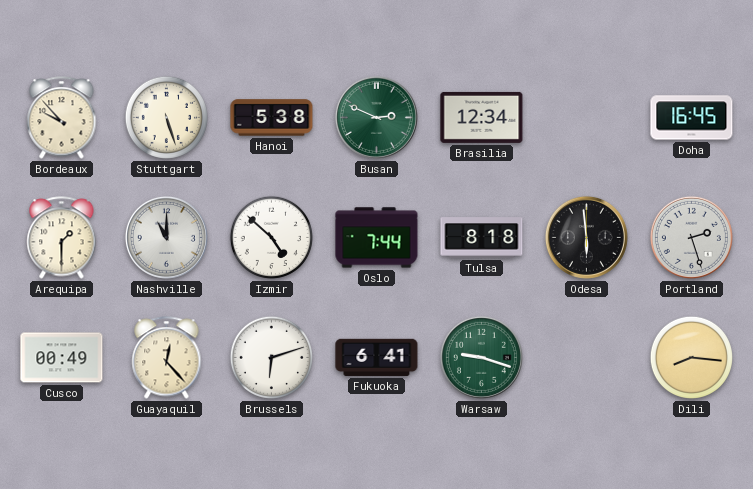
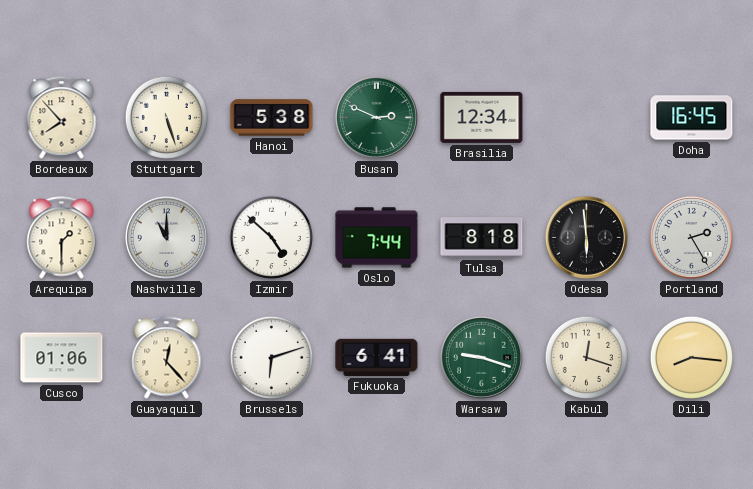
Bordeaux: 9:53 -> 7:53 (62, 118)
Portland: 2:27 -> 2:25 (691, 237)
Cusco: 00:49 -> 01:06 (62, 358)
Kabul: none -> 12:18 (586, 357)
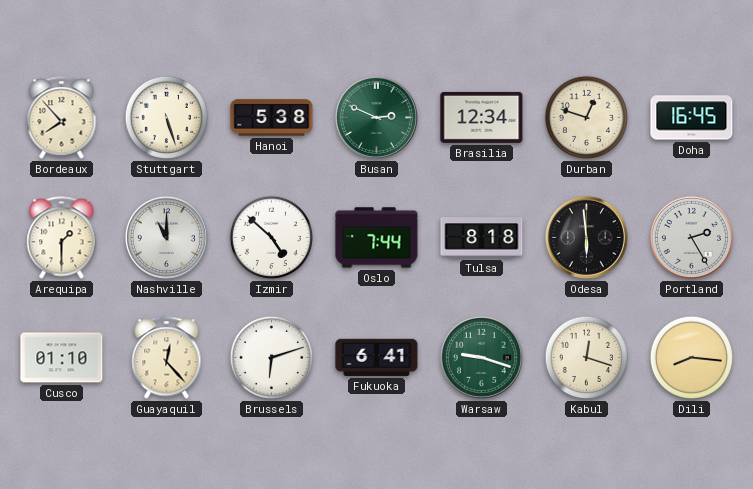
Durban: none -> 12:48 (586, 117)
Cusco: 01:06 -> 01:10 (62, 358)
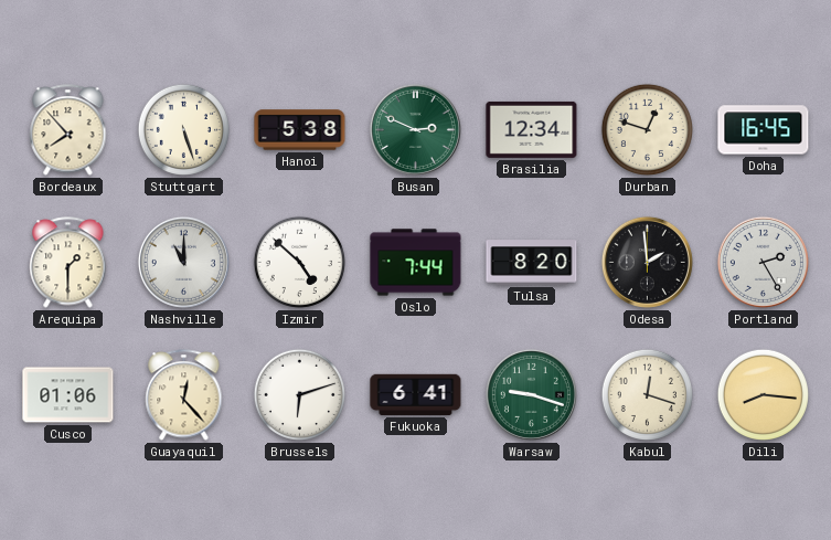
Tulsa: 8:18 -> 8:20 (532, 263)
Odesa: 5:59 -> 1:59 (647, 262)
Cusco: 01:10 -> 01:06 (68, 395)
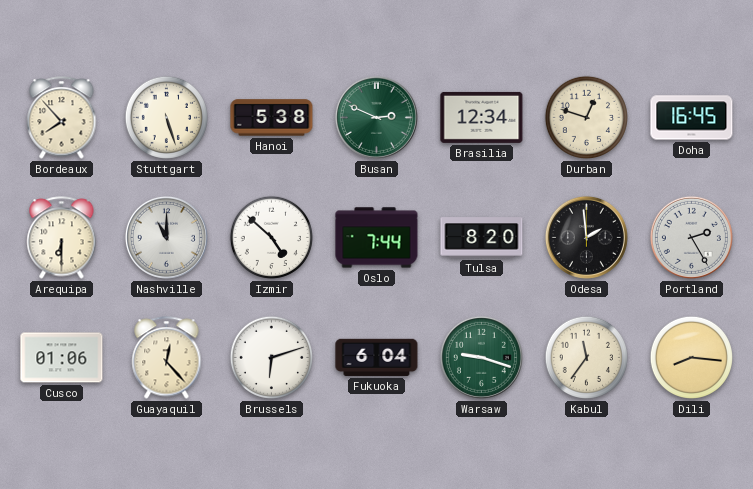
Arequipa: 1:30 -> 6:30 (62, 238)
Fukuoka: 6:41 -> 6:04 (377, 357)
Kabul: 12:18 -> 11:36 (586, 357)
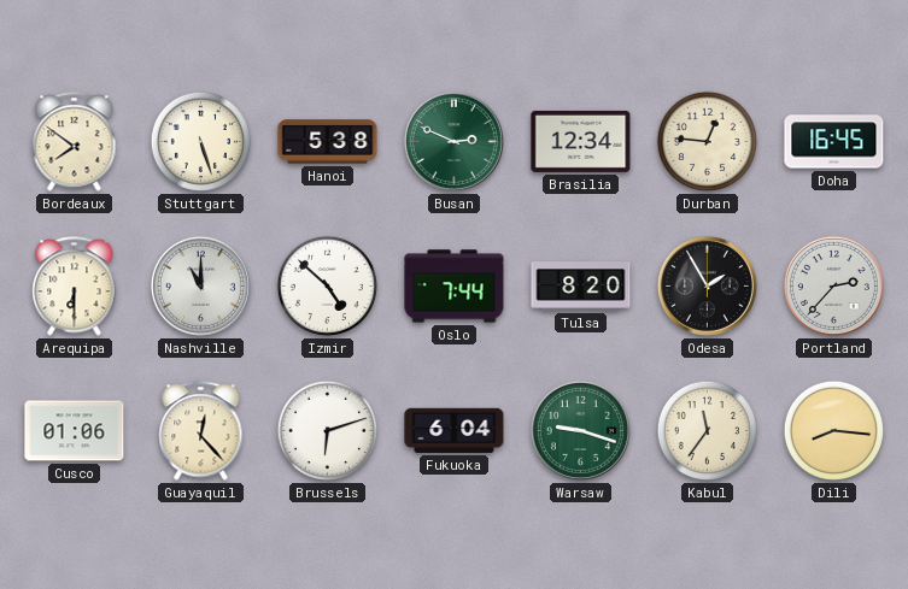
Bordeaux: 7:53 -> 7:51 (75, 142)
Durban: 12:48 -> 12:46 (707, 141)
Odesa: 1:59 -> 1:55 (707, 285)
Portland: 2:25 -> 2:37 (833, 285)
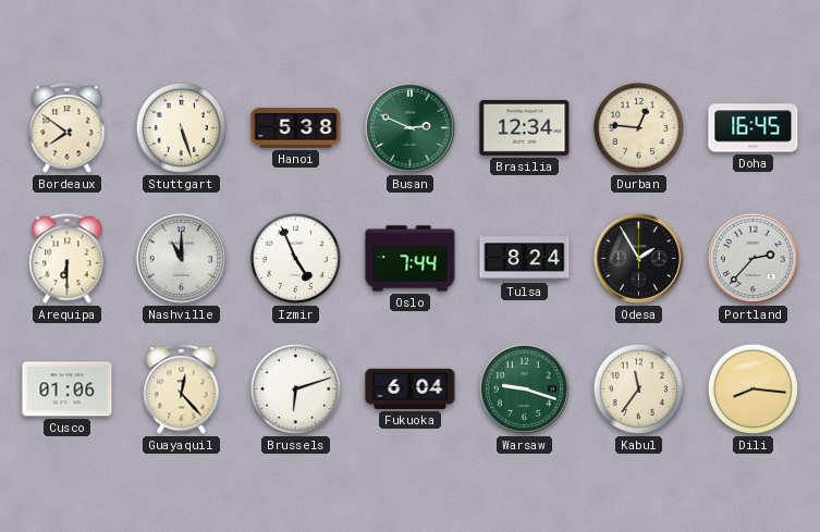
Izmir: 4:52 -> 4:56 (295, 258)
Tulsa: 8:20 -> 8:24 (525, 259)
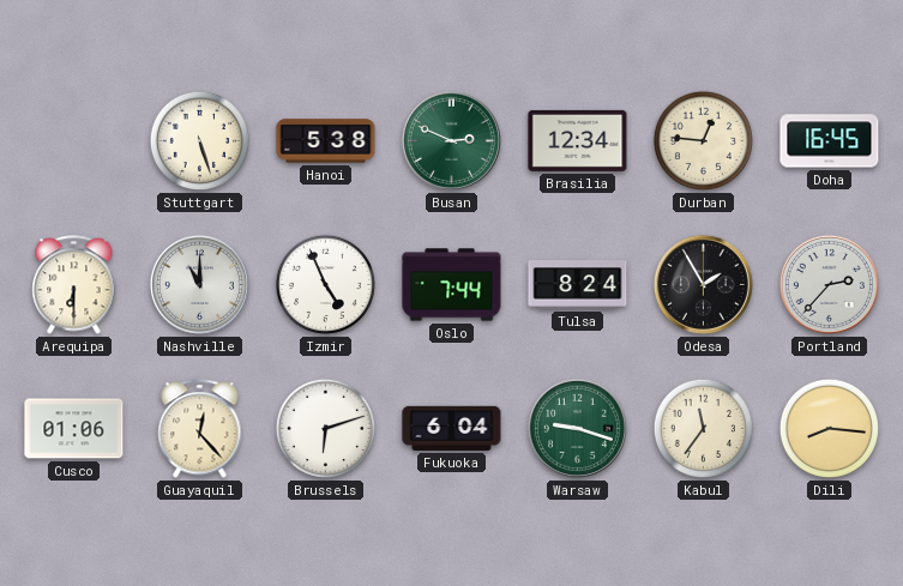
Bordeaux: 7:51 -> none (68, 128)
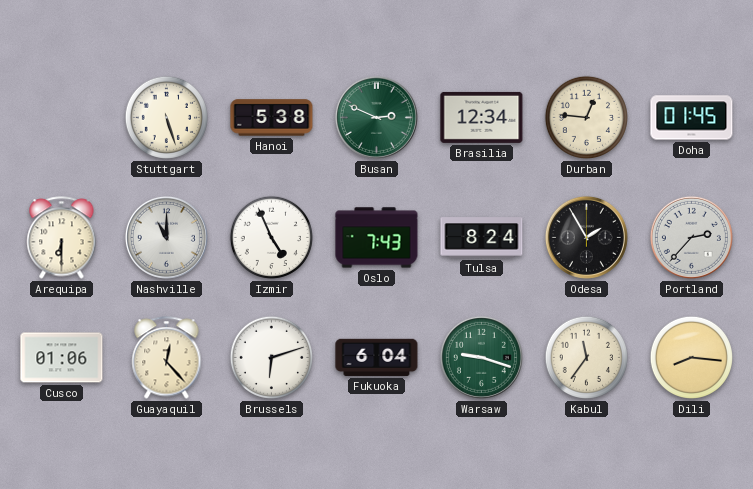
Doha: 16:45 -> 01:45 (692, 118)
Oslo: 7:44 -> 7:43 (377, 238)
